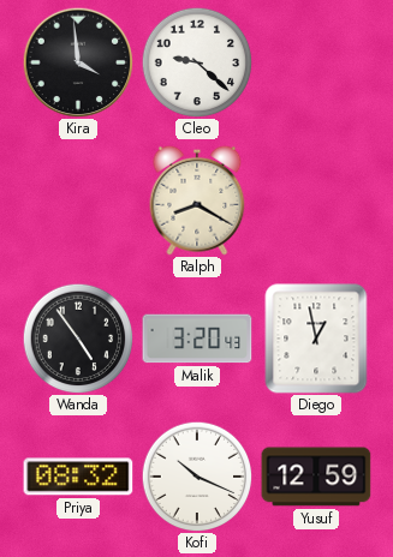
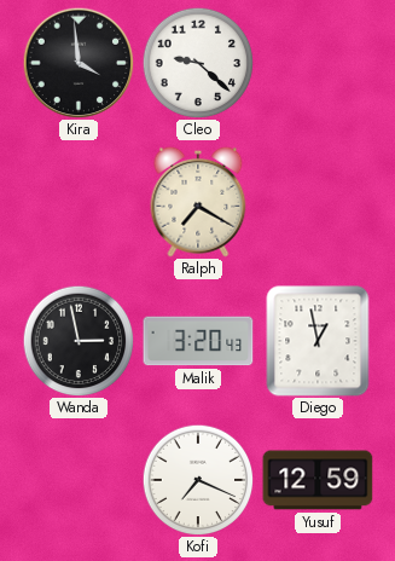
Ralph: 8:20 -> 7:20 (198, 202)
Wanda: 4:54 -> 2:58 (79, 341)
Priya: 08:32 -> none (78, 477)
Kofi: 10:19 -> 7:19 (198, 480)
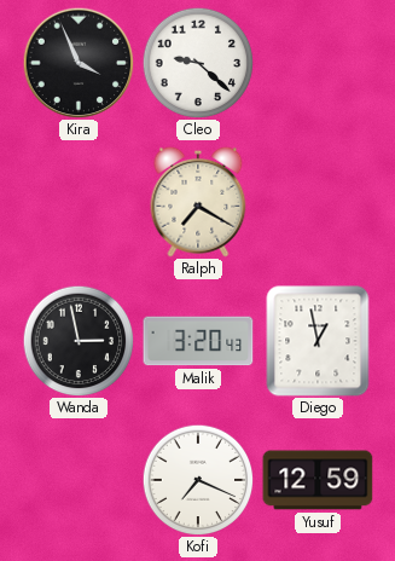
Kira: 3:59 -> 3:56 (79, 63)
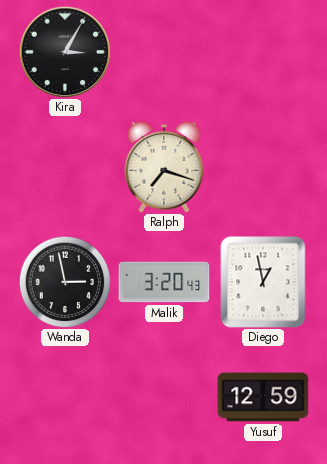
Kira: 3:56 -> 3:05 (65, 52)
Cleo: 9:22 -> none (198, 63)
Ralph: 7:20 -> 7:18 (164, 167)
Kofi: 7:19 -> none (198, 480)
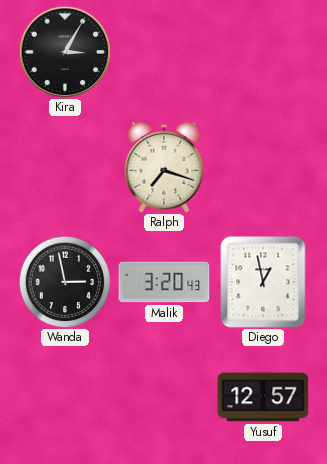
Yusuf: 12:59 -> 12:57 (263, 397)
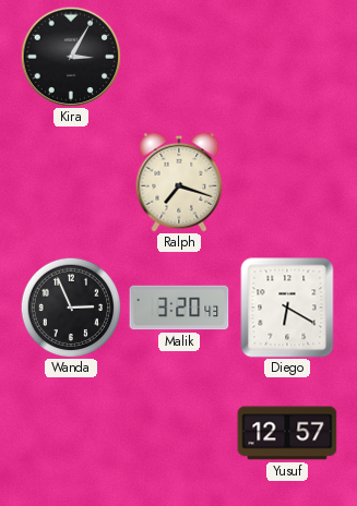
Wanda: 2:58 -> 2:56 (71, 308)
Diego: 12:58 -> 6:20 (287, 308)
